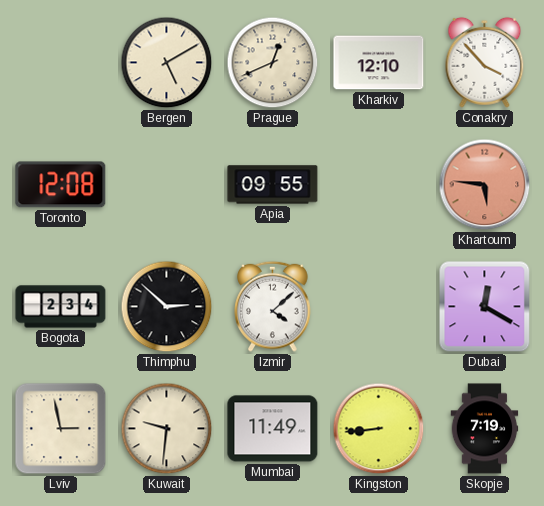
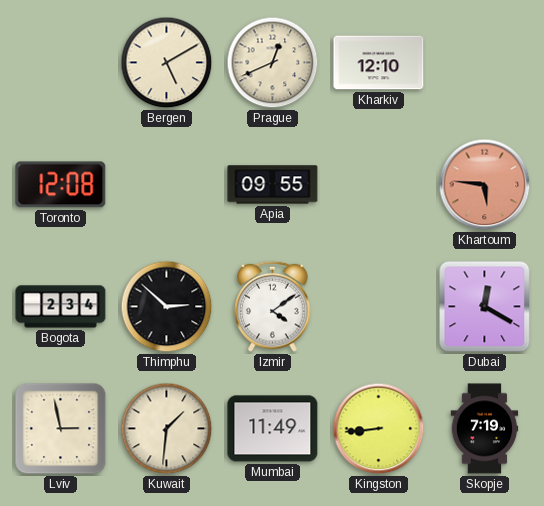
Conakry: 3:53 -> none (485, 62)
Izmir: 4:08 -> 4:09 (273, 306)
Kuwait: 9:31 -> 1:31 (167, 429)
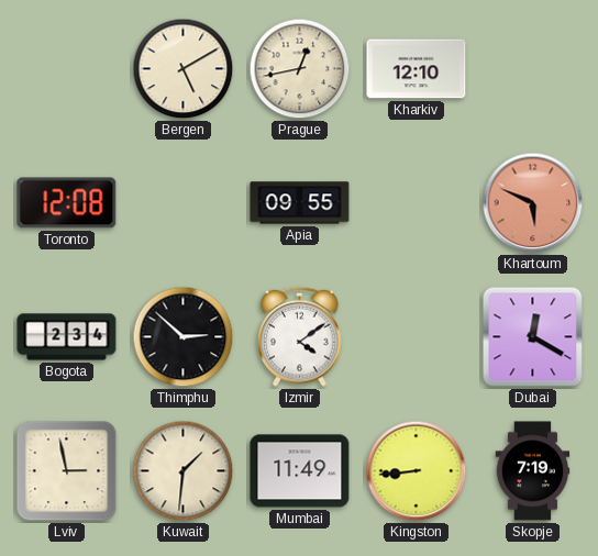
Prague: 12:41 -> 12:43 (300, 69)
Khartoum: 5:46 -> 5:49 (533, 203)
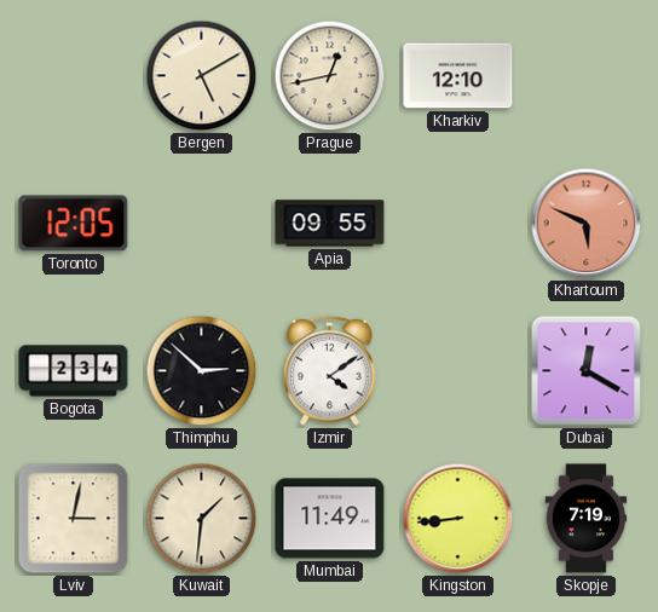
Toronto: 12:08 -> 12:05 (74, 224)
Lviv: 2:58 -> 3:02 (74, 519)
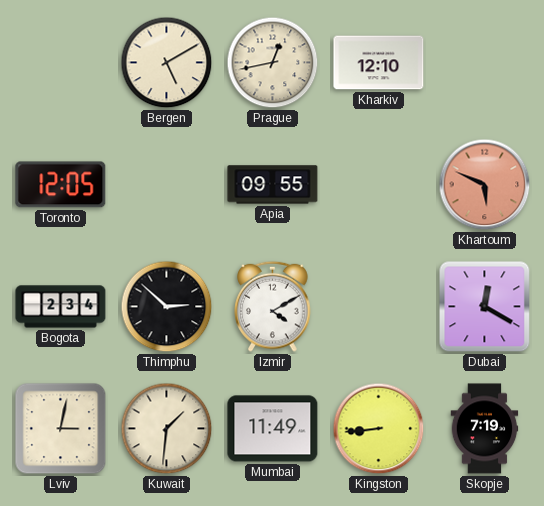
Izmir: 4:09 -> 4:10 (273, 306)
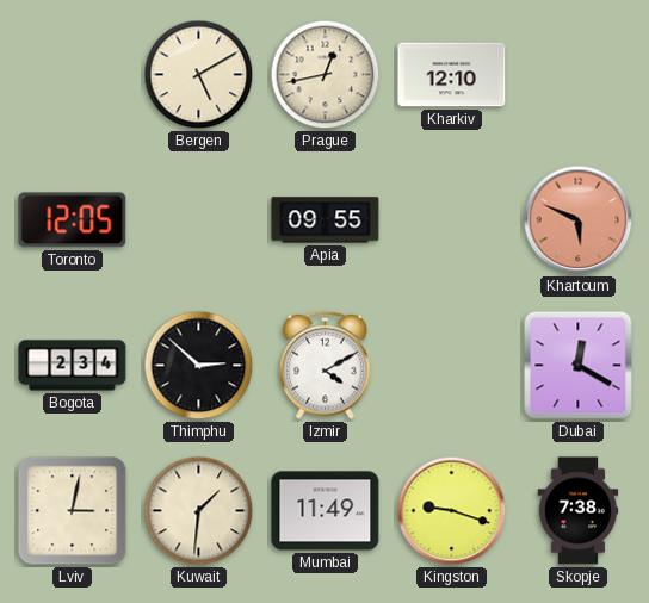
Kingston: 8:44 -> 9:18 (452, 511)
Skopje: 7:19 -> 7:38 (579, 511)
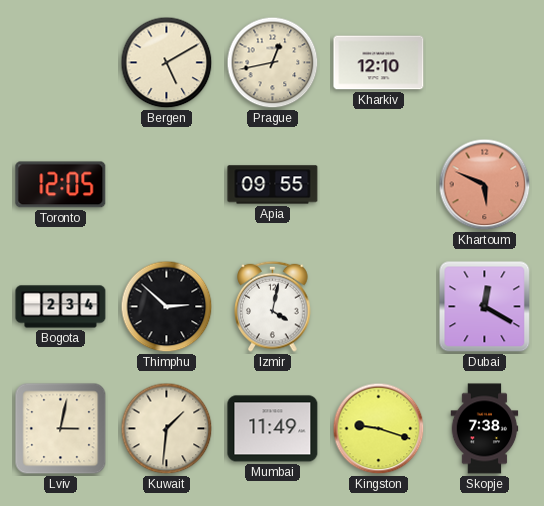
Izmir: 4:10 -> 4:02 (273, 306)
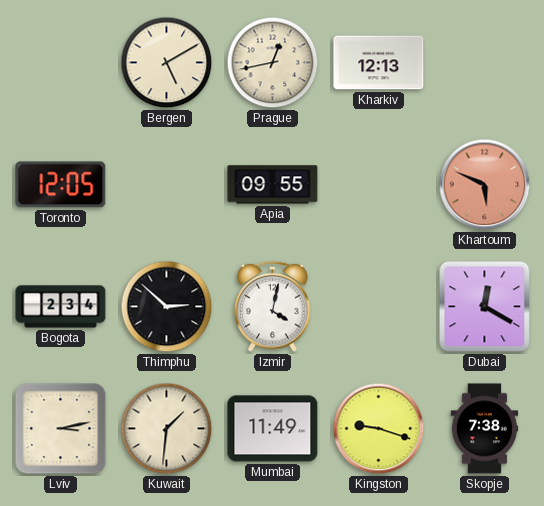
Kharkiv: 12:10 -> 12:13 (379, 63)
Lviv: 3:02 -> 3:13 (61, 429)
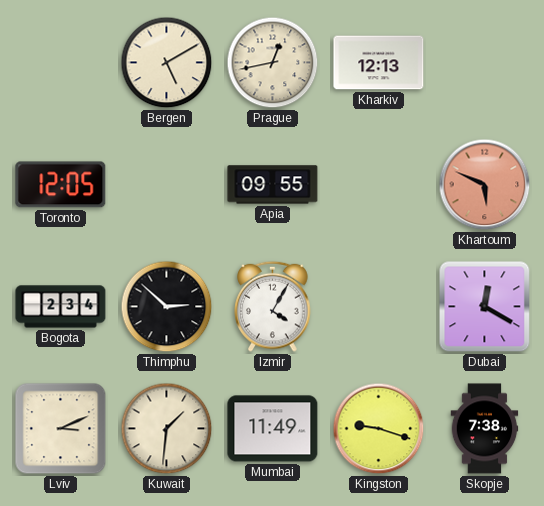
Izmir: 4:02 -> 4:05 (273, 306)
Lviv: 3:13 -> 3:11 (61, 429)
